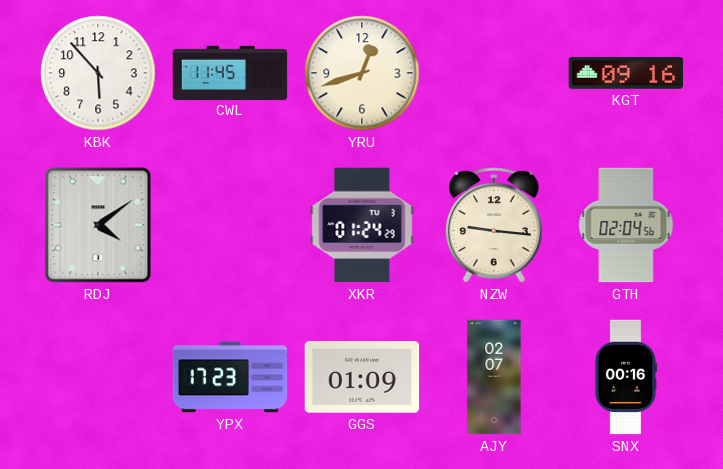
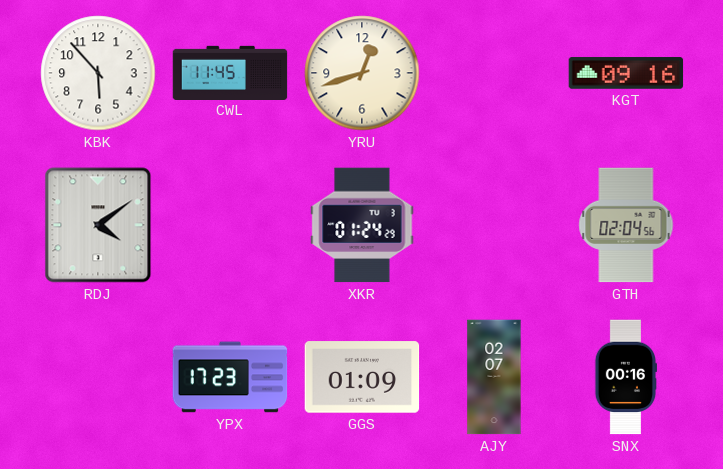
NZW: 9:16 -> none (494, 225)
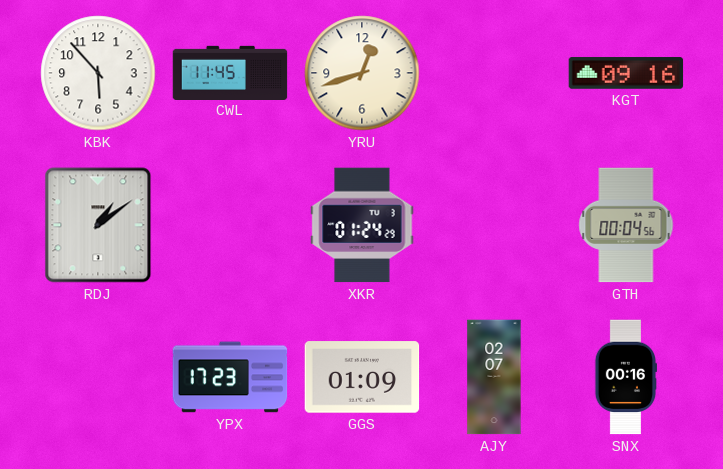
RDJ: 4:09 -> 1:09 (98, 225)
GTH: 02:04 -> 00:04 (626, 225)
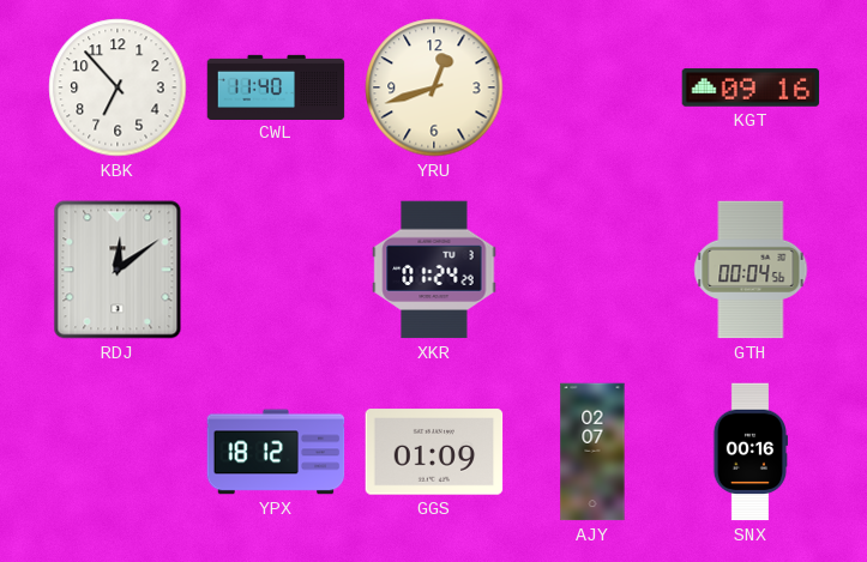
KBK: 5:53 -> 6:53 (118, 87)
CWL: 11:45 -> 11:40 (276, 86)
RDJ: 1:09 -> 12:09 (118, 270)
YPX: 17:23 -> 18:12 (276, 452)
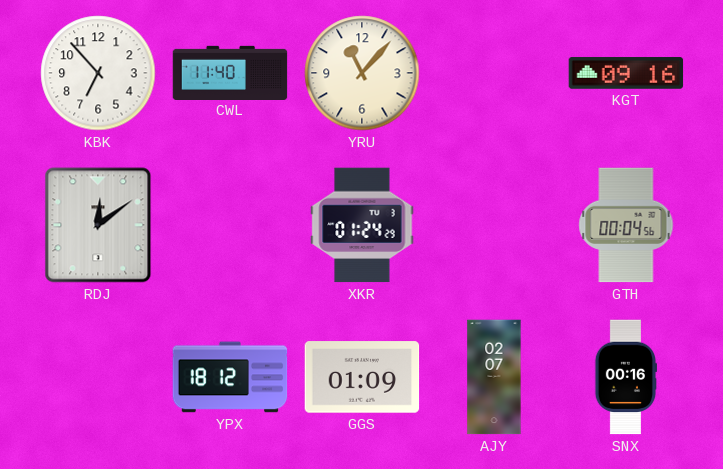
YRU: 12:42 -> 11:07 (362, 73)
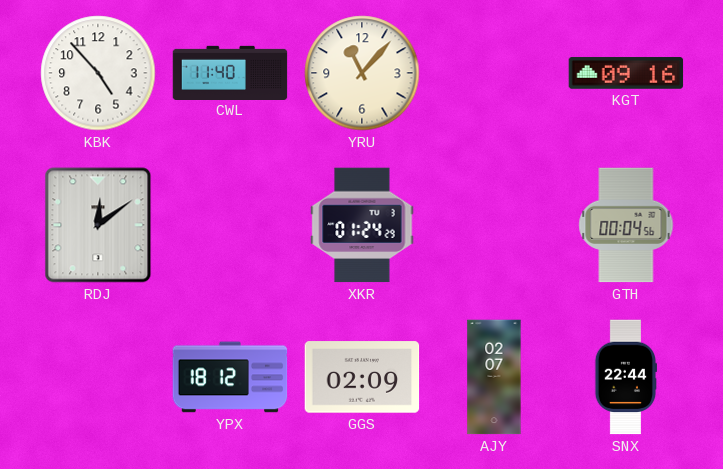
KBK: 6:53 -> 4:53 (98, 73)
GGS: 01:09 -> 02:09 (362, 377)
SNX: 00:16 -> 22:44 (625, 377)
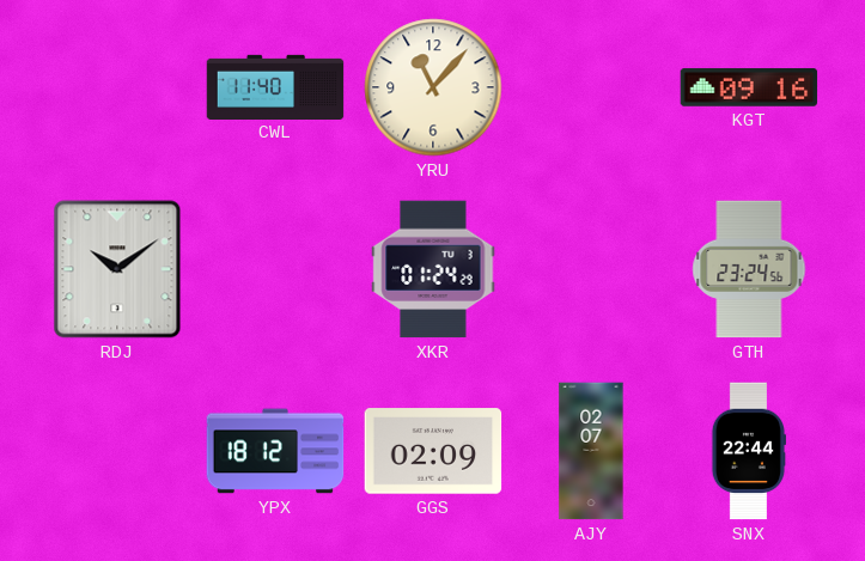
KBK: 4:53 -> none (98, 73)
RDJ: 12:09 -> 10:09 (117, 269)
GTH: 00:04 -> 23:24 (749, 269)
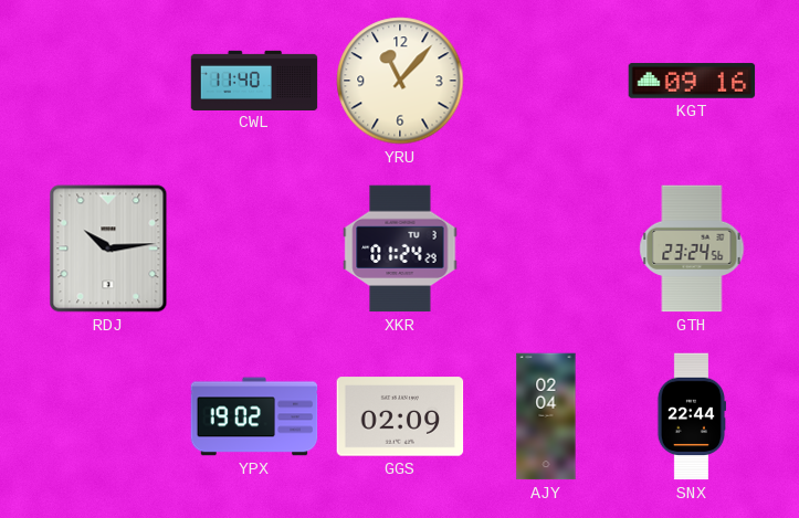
RDJ: 10:09 -> 10:14 (108, 249)
YPX: 18:12 -> 19:02 (254, 416)
AJY: 02:07 -> 02:04 (546, 416)
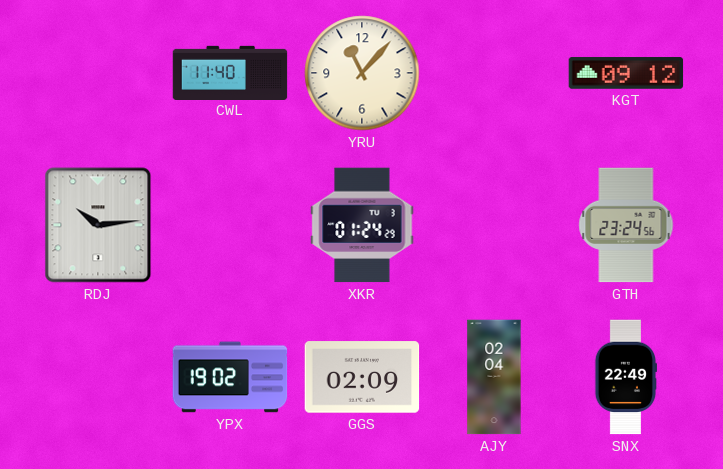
KGT: 09:16 -> 09:12 (626, 73)
SNX: 22:44 -> 22:49 (625, 377)
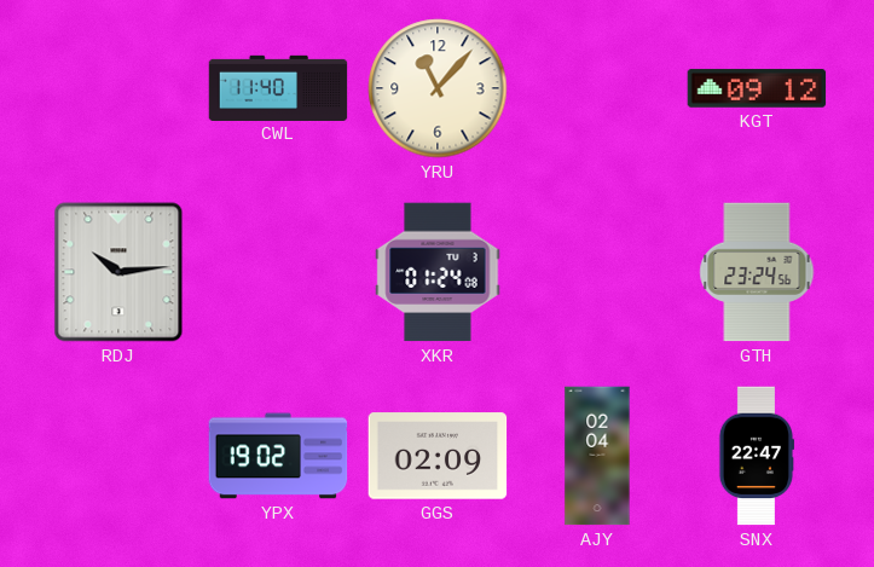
XKR: 01:24:29 -> 01:24:08 (438, 272)
SNX: 22:49 -> 22:47 (756, 456)
